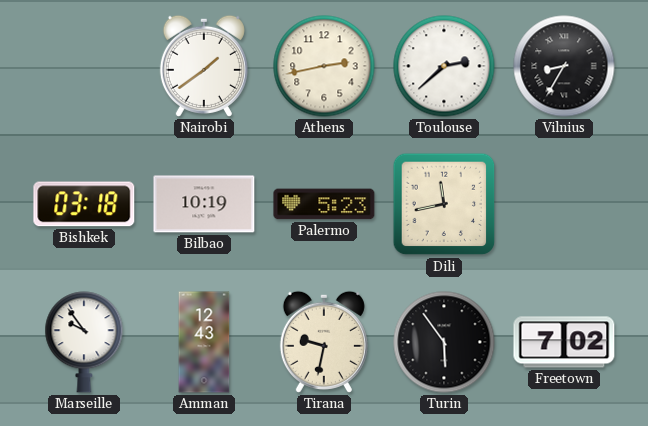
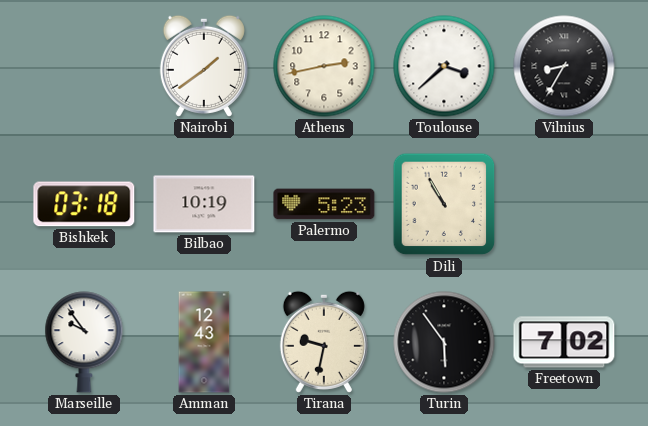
Toulouse: 2:38 -> 3:38 (444, 66)
Dili: 11:43 -> 10:55 (444, 204)
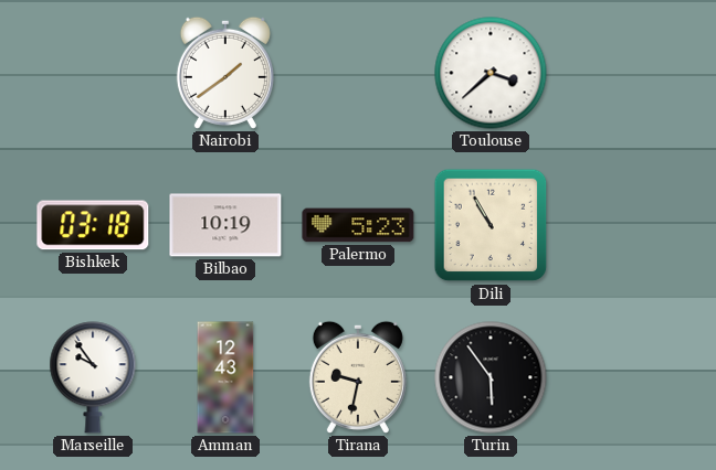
Athens: 2:43 -> none (324, 66)
Vilnius: 8:35 -> none (564, 66)
Freetown: 7:02 -> none (564, 342)
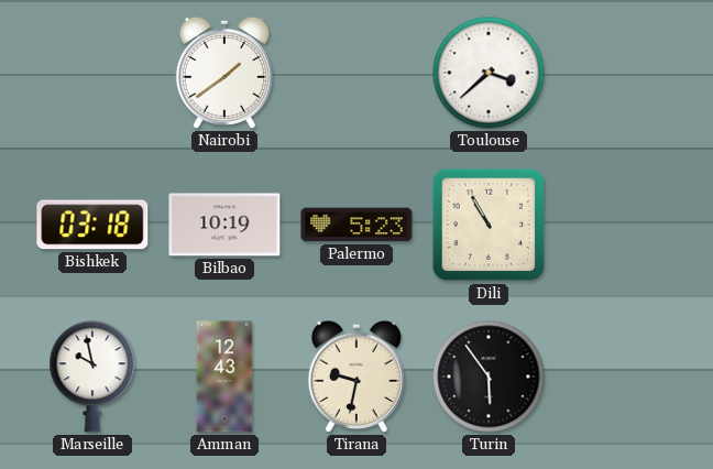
Marseille: 9:54 -> 9:58 (92, 377)
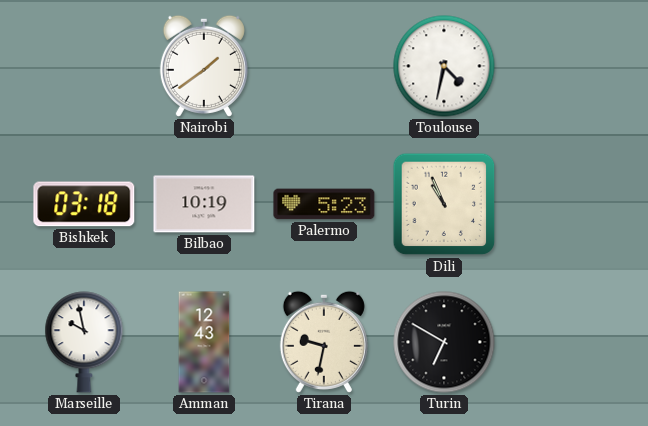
Toulouse: 3:38 -> 4:32 (444, 66)
Dili: 10:55 -> 10:56 (444, 204)
Turin: 5:54 -> 6:50 (444, 342)
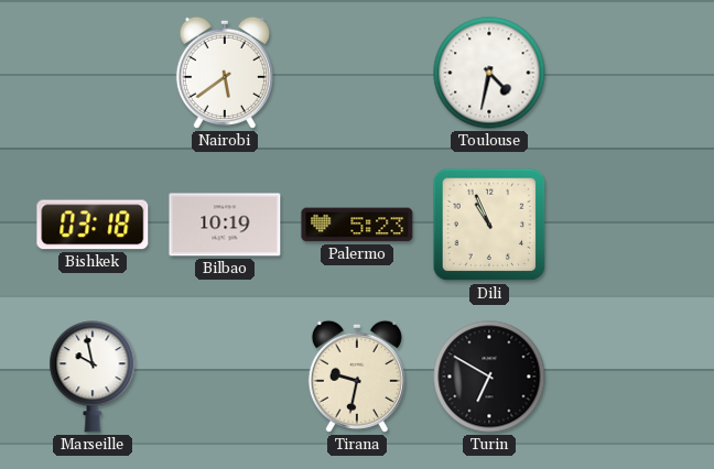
Nairobi: 1:39 -> 5:39 (225, 73)
Amman: 12:43 -> none (204, 342)
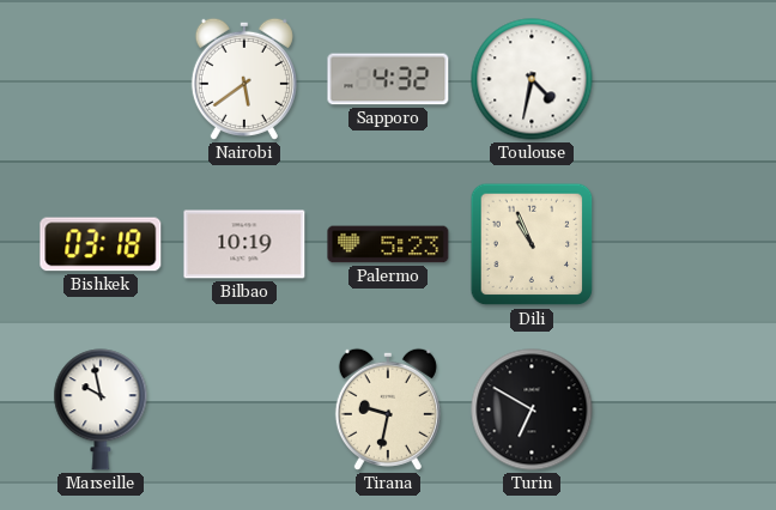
Sapporo: none -> 4:32 (388, 79)
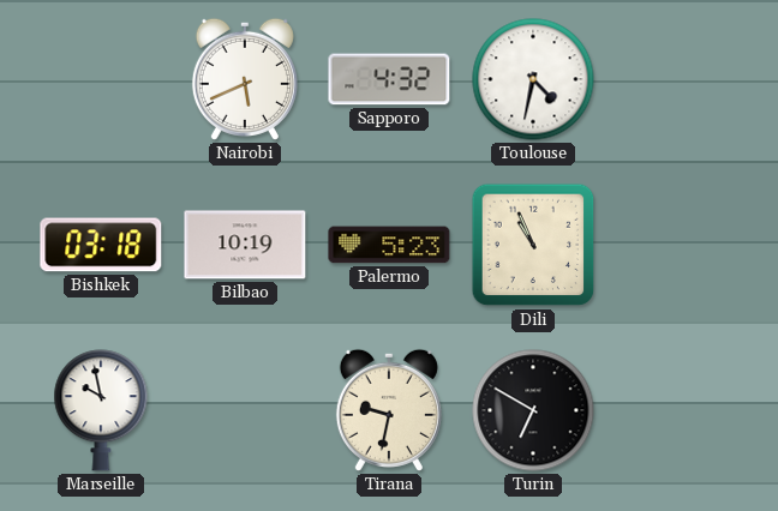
Nairobi: 5:39 -> 5:41 (245, 79)
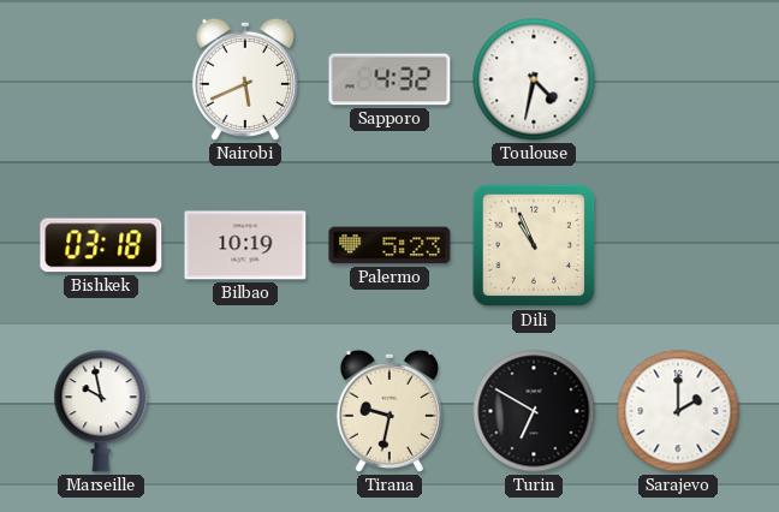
Sarajevo: none -> 2:00 (678, 411)
